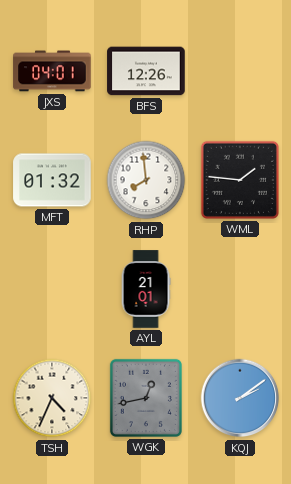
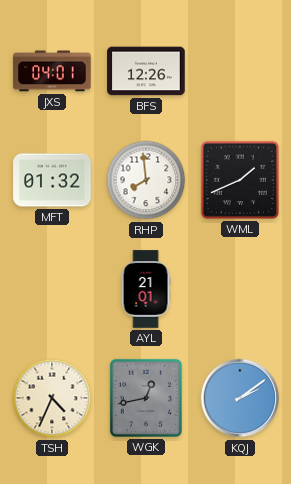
WML: 1:46 -> 1:41 (240, 180)
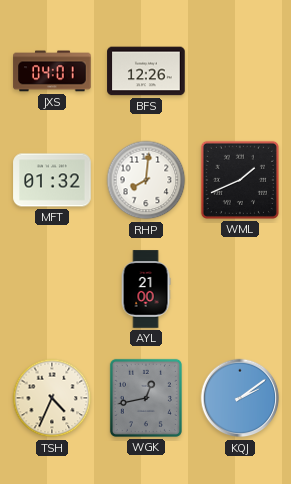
RHP: 7:59 -> 8:01 (146, 180)
AYL: 21:01 -> 21:00 (146, 289)
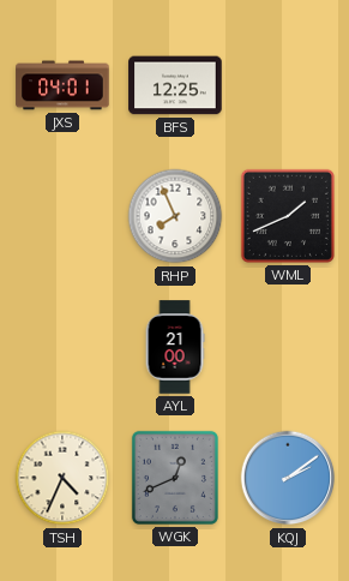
BFS: 12:26 -> 12:25 (175, 85)
MFT: 01:32 -> none (52, 180)
RHP: 8:01 -> 7:56 (175, 216)
WGK: 12:43 -> 12:41 (175, 478)
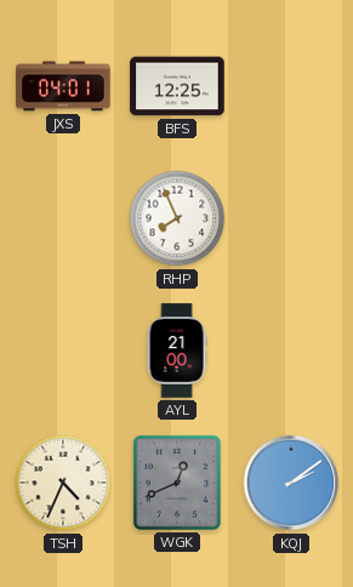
WML: 1:41 -> none (288, 216)
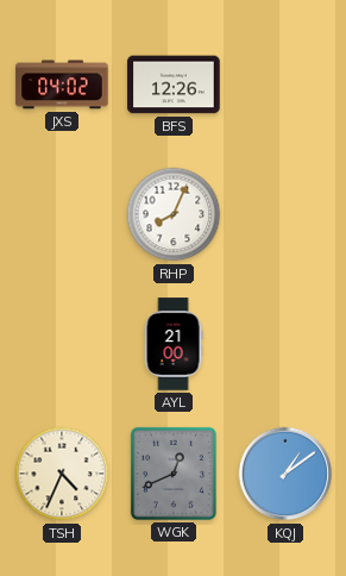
JXS: 04:01 -> 04:02 (62, 84)
BFS: 12:25 -> 12:26 (174, 84)
RHP: 7:56 -> 8:04 (174, 214)
KQJ: 2:09 -> 1:09 (285, 474)
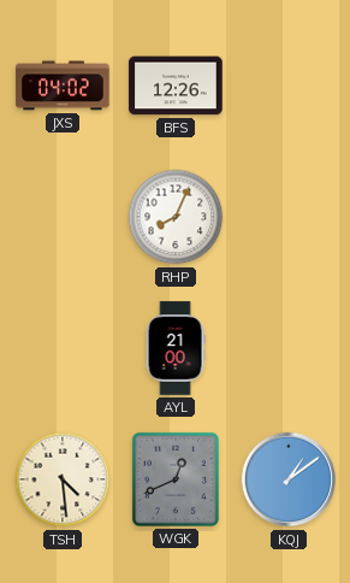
TSH: 4:34 -> 4:29 (63, 479)
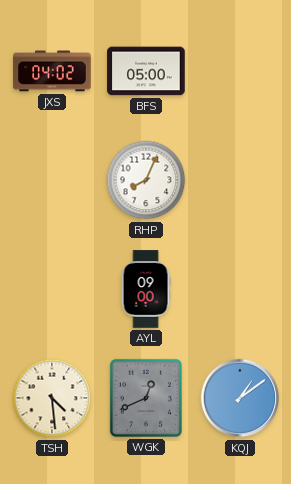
BFS: 12:26 -> 05:00 (146, 71)
AYL: 21:00 -> 09:00 (146, 289)
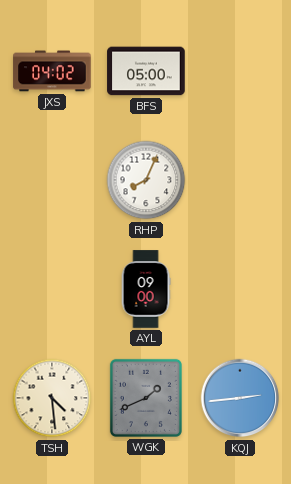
WGK: 12:41 -> 1:41 (146, 398)
KQJ: 1:09 -> 2:44 (240, 398)
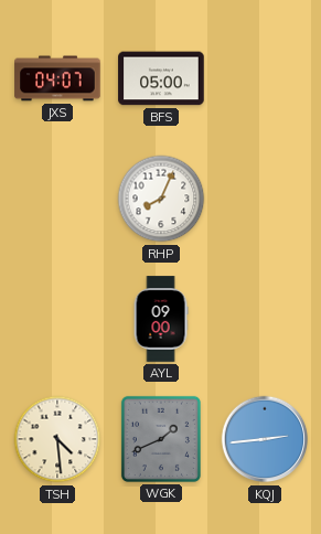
JXS: 04:02 -> 04:07 (57, 78)
